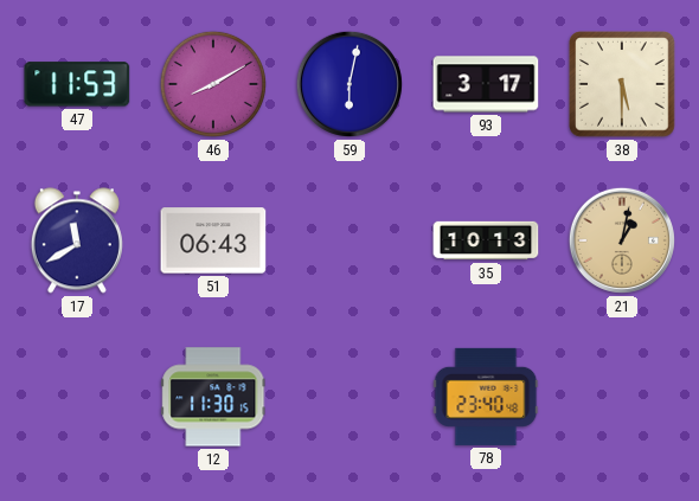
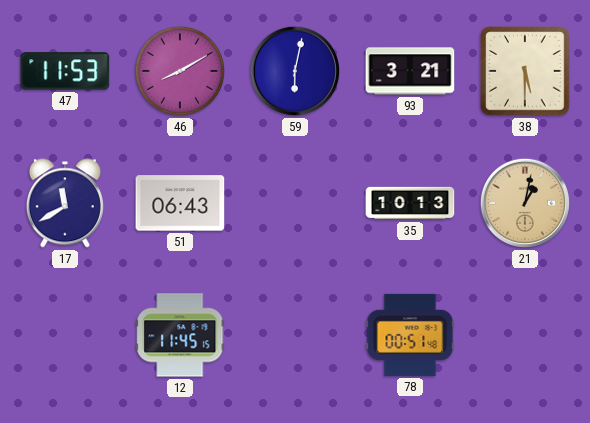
93: 3:17 -> 3:21 (410, 71)
12: 11:30 -> 11:45 (180, 335)
78: 23:40 -> 00:51 (410, 335)
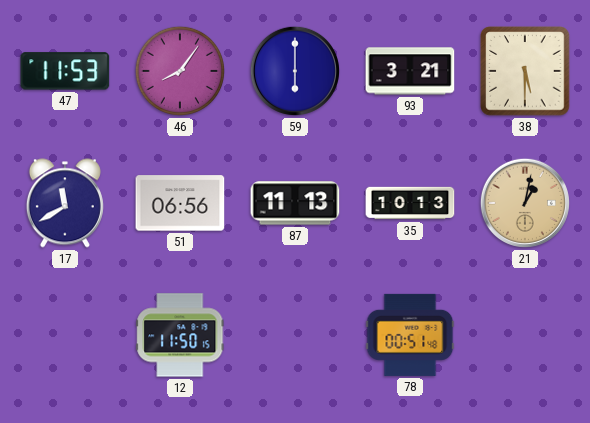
46: 8:10 -> 8:06 (180, 71)
59: 6:02 -> 6:00 (295, 71)
51: 06:43 -> 06:56 (180, 203)
87: none -> 11:13 (295, 203)
12: 11:45 -> 11:50 (180, 335)
